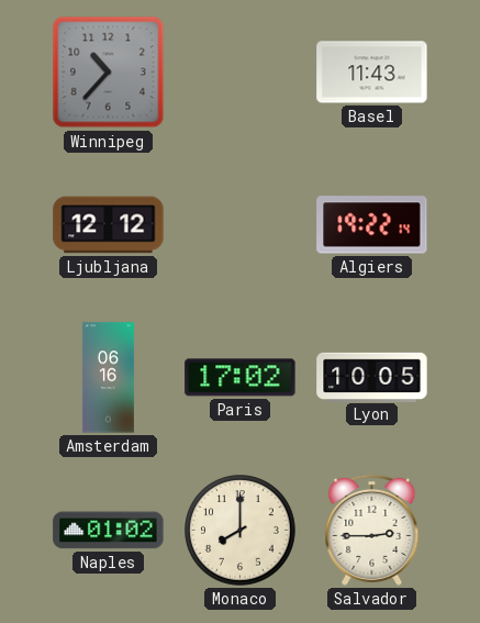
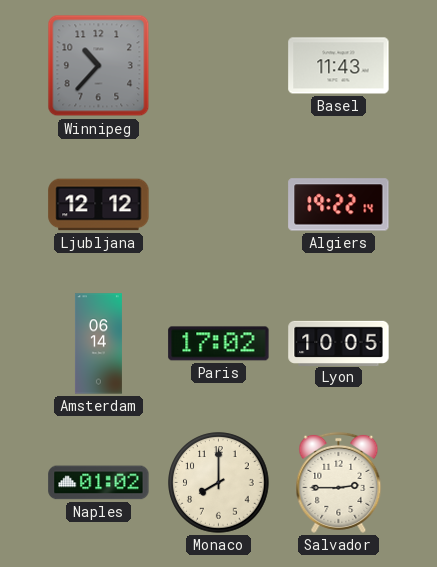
Amsterdam: 06:16 -> 06:14 (98, 344)
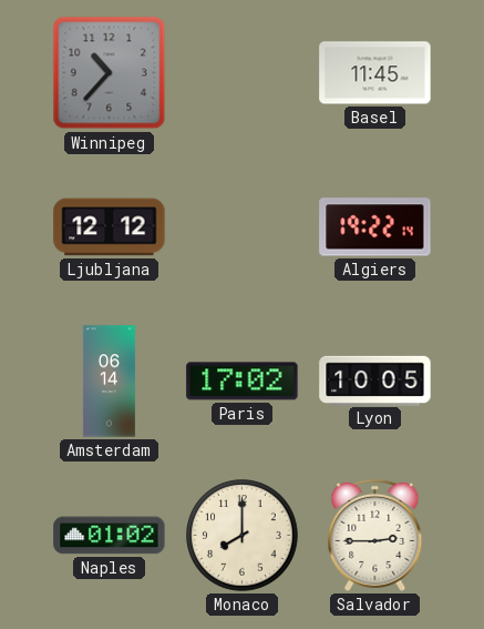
Basel: 11:43 -> 11:45 (375, 73)
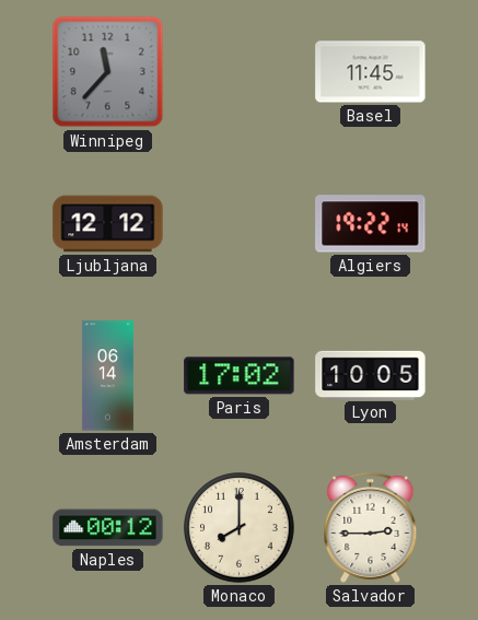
Winnipeg: 10:37 -> 11:37 (108, 72)
Naples: 01:02 -> 00:12 (108, 528)
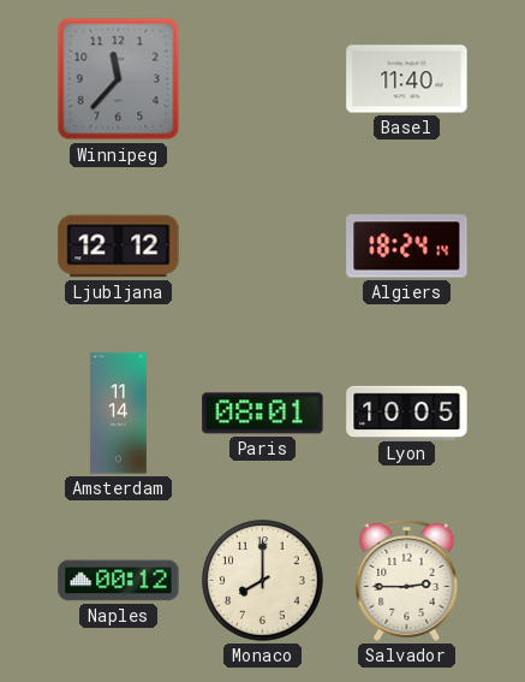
Basel: 11:45 -> 11:40 (407, 79)
Algiers: 19:22 -> 18:24 (407, 247)
Amsterdam: 06:14 -> 11:14 (118, 414)
Paris: 17:02 -> 08:01 (263, 414)
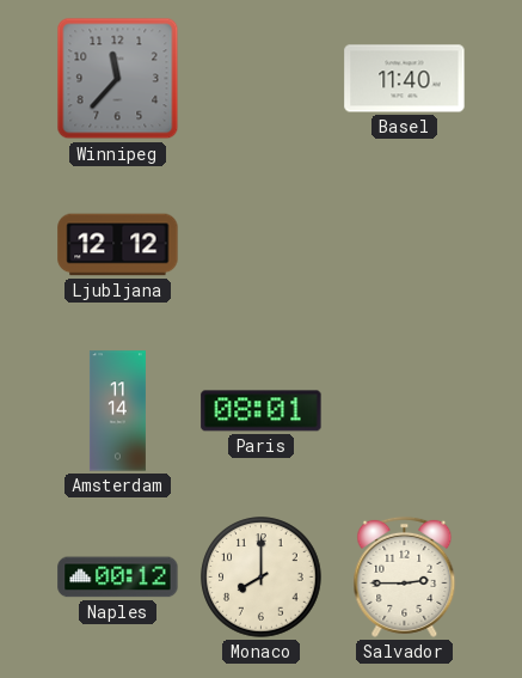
Algiers: 18:24 -> none (407, 247)
Lyon: 10:05 -> none (407, 413)
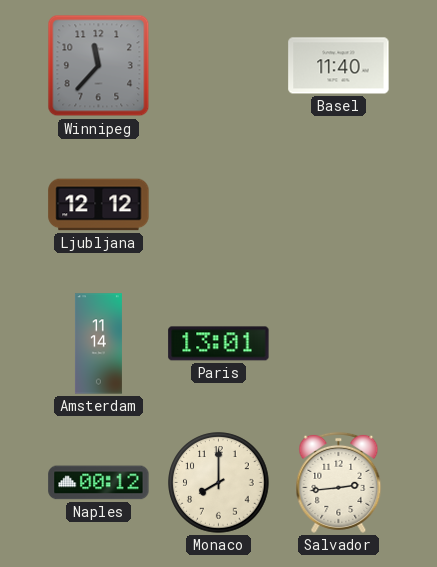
Paris: 08:01 -> 13:01 (219, 344)
Salvador: 2:45 -> 2:44 (339, 482)
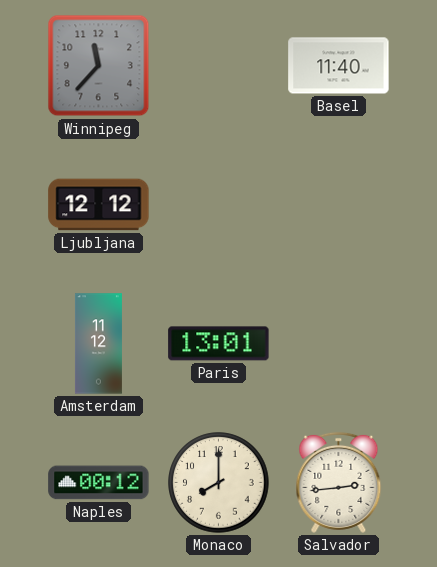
Amsterdam: 11:14 -> 11:12 (98, 344)
